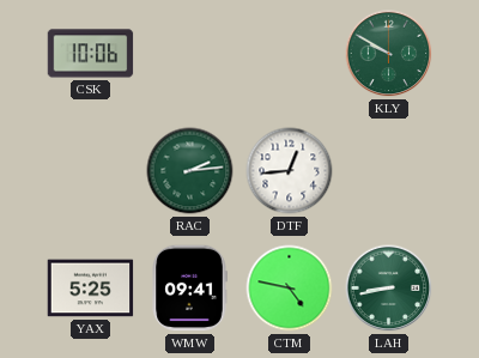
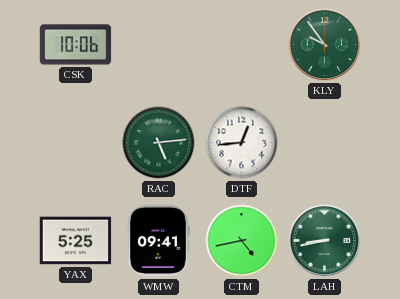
KLY: 9:50 -> 9:54 (325, 45)
RAC: 2:14 -> 5:14 (159, 143)
CTM: 4:47 -> 4:43 (242, 241)
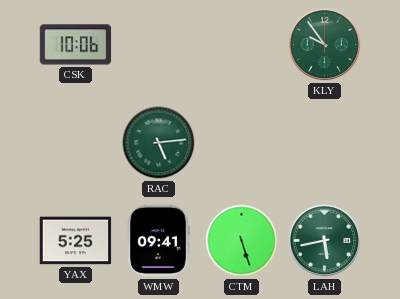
DTF: 12:44 -> none (242, 143)
CTM: 4:43 -> 5:27 (242, 241)
LAH: 8:43 -> 5:43 (325, 241)
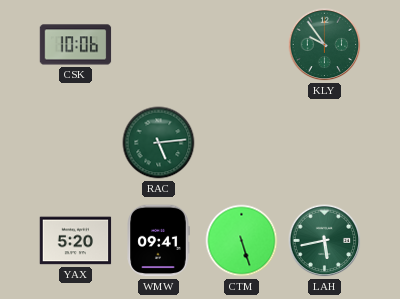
YAX: 5:25 -> 5:20 (76, 241)
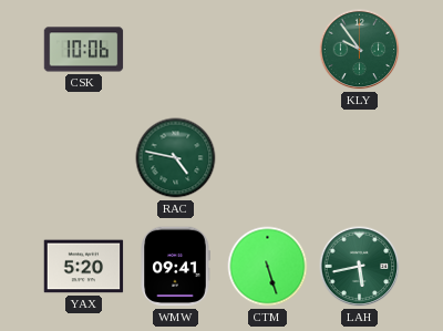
RAC: 5:14 -> 4:47 (176, 158)
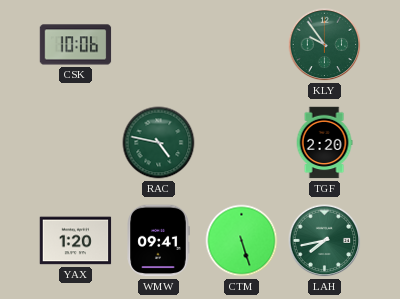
TGF: none -> 2:20 (324, 143)
YAX: 5:20 -> 1:20 (76, 241)
LAH: 5:43 -> 7:43 (325, 241)
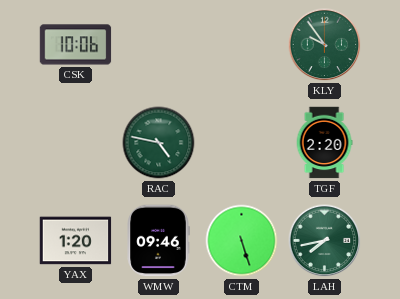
WMW: 09:41 -> 09:46 (158, 241)
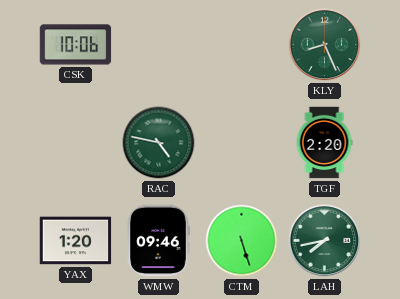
KLY: 9:54 -> 8:26 (325, 45)
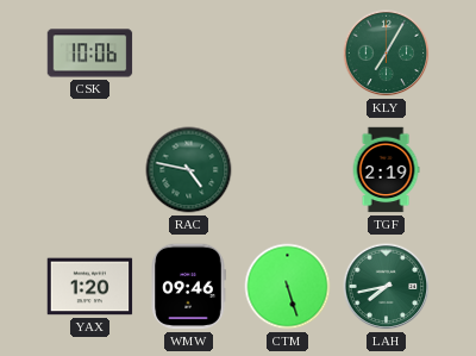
KLY: 8:26 -> 7:05 (387, 54)
TGF: 2:20 -> 2:19 (386, 170)
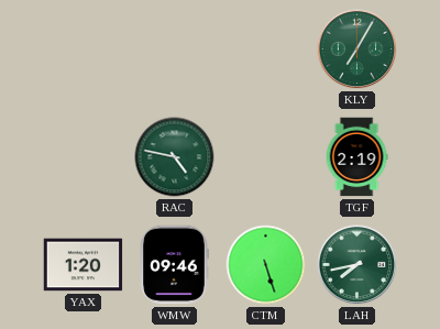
CSK: 10:06 -> none (90, 54)
